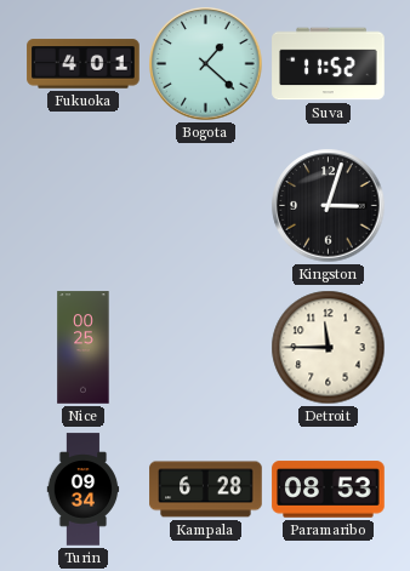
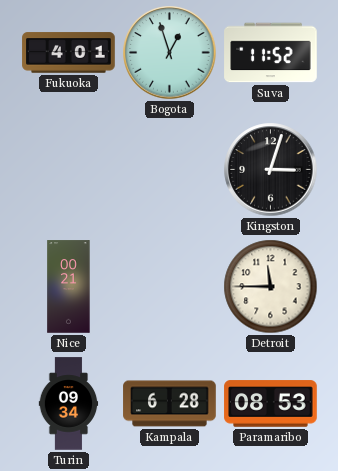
Bogota: 1:22 -> 12:57 (170, 53)
Nice: 00:25 -> 00:21 (69, 287)
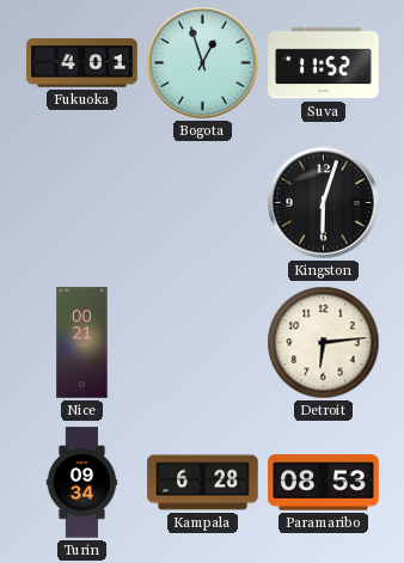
Kingston: 3:03 -> 6:03 (324, 203)
Detroit: 11:45 -> 6:14 (324, 343)
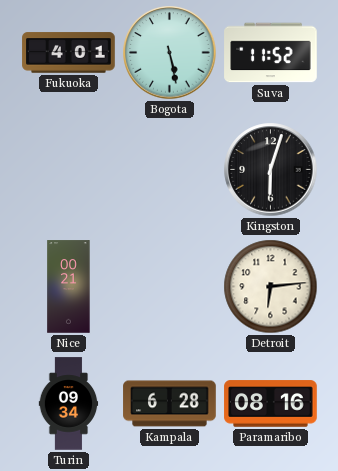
Bogota: 12:57 -> 5:28 (170, 53)
Paramaribo: 08:53 -> 08:16 (271, 404)
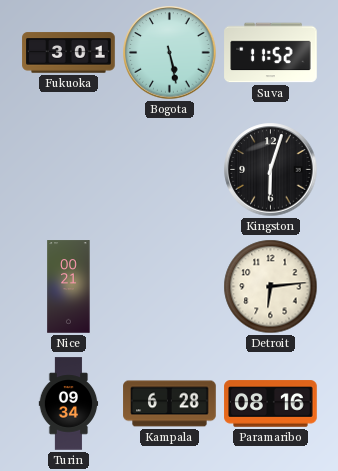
Fukuoka: 4:01 -> 3:01 (69, 53)
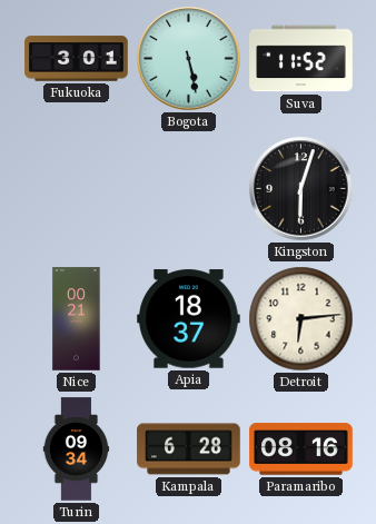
Apia: none -> 18:37 (189, 319)
